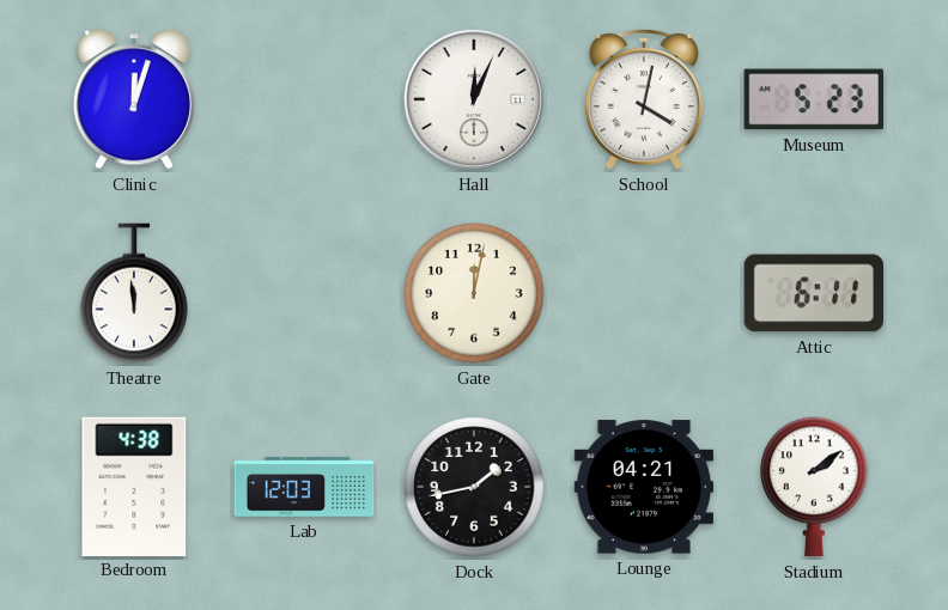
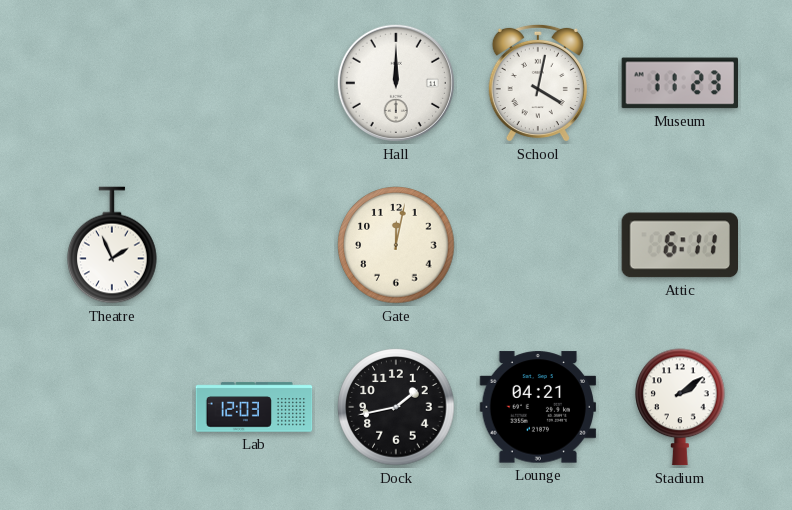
Clinic: 12:03 -> none (134, 99)
Hall: 12:04 -> 12:00 (396, 83)
Museum: 5:23 -> 11:23 (680, 83)
Theatre: 11:59 -> 1:56 (112, 245)
Bedroom: 4:38 -> none (134, 486)
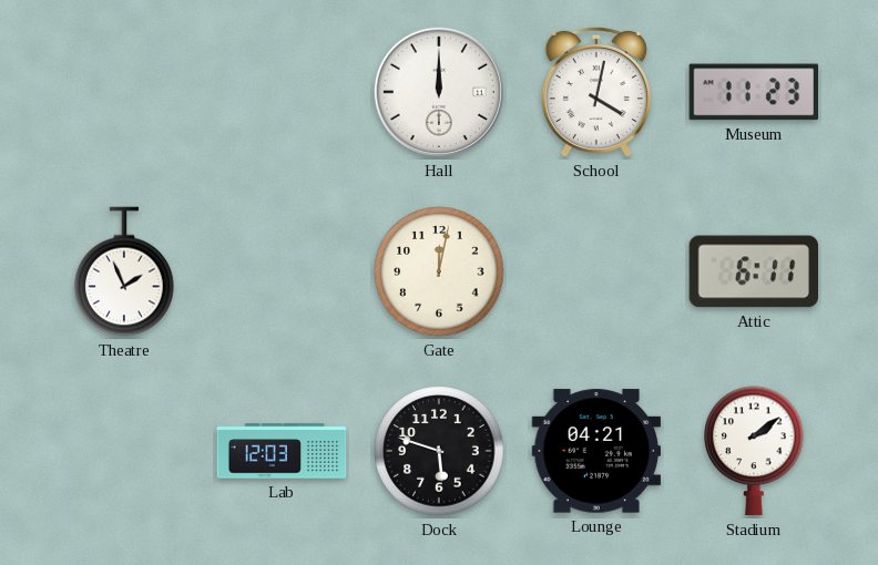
Dock: 1:43 -> 5:48 (439, 451)
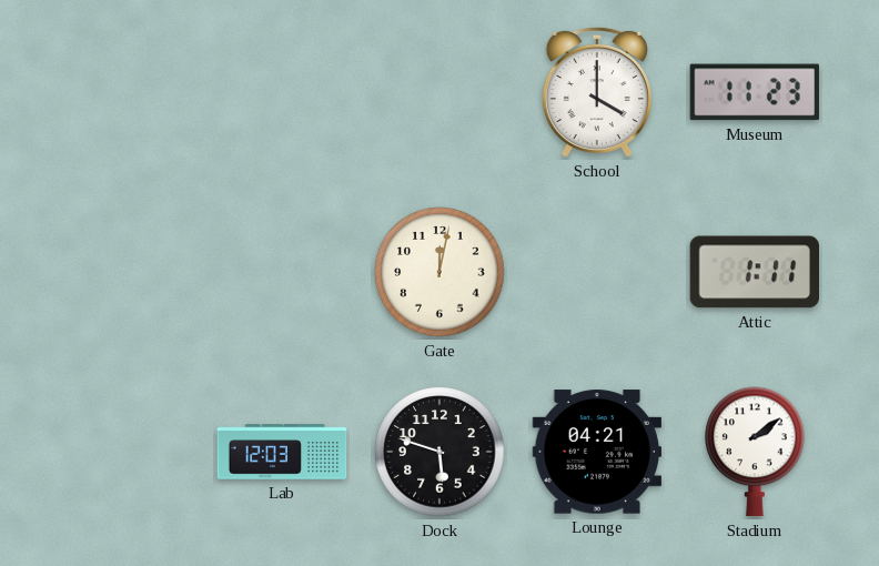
Hall: 12:00 -> none (439, 92)
School: 4:02 -> 4:00 (597, 92)
Theatre: 1:56 -> none (124, 271)
Attic: 6:11 -> 1:11 (754, 272)
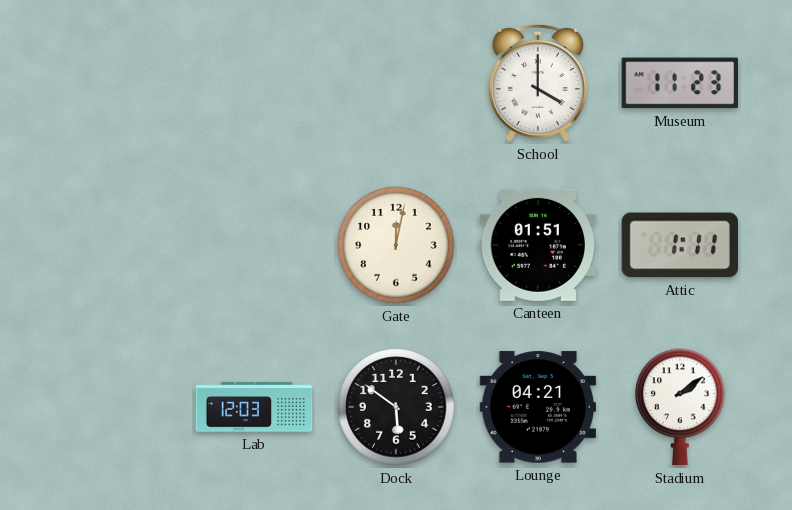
Canteen: none -> 01:51 (538, 245)
Dock: 5:48 -> 5:51 (396, 407)
